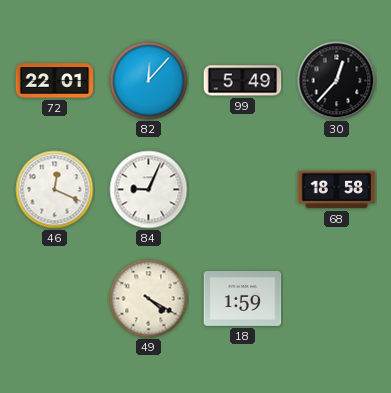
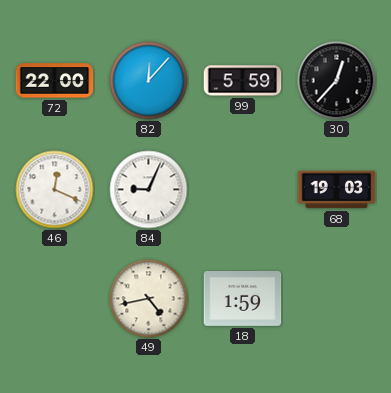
72: 22:01 -> 22:00 (55, 81)
99: 5:49 -> 5:59 (243, 81)
68: 18:58 -> 19:03 (337, 190)
49: 4:20 -> 4:43 (149, 299)
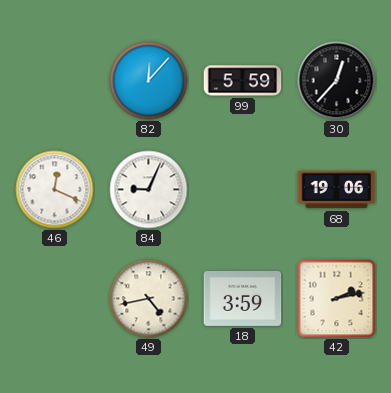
72: 22:00 -> none (55, 81)
68: 19:03 -> 19:06 (337, 190)
18: 1:59 -> 3:59 (243, 299)
42: none -> 2:13 (337, 299)
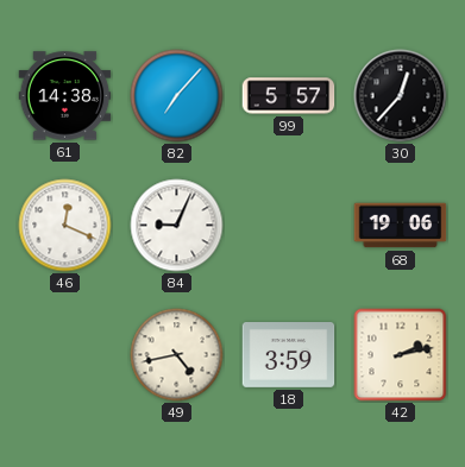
61: none -> 14:38 (65, 96)
82: 12:07 -> 7:07 (177, 96)
99: 5:59 -> 5:57 (289, 96)
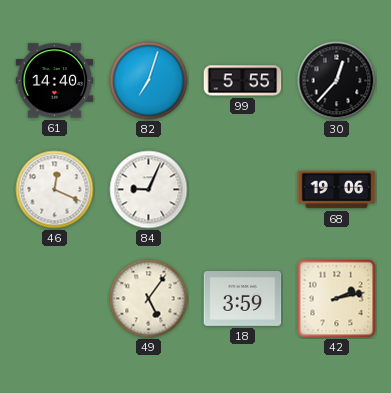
61: 14:38 -> 14:40 (55, 81)
82: 7:07 -> 7:03 (149, 81)
99: 5:57 -> 5:55 (243, 81)
49: 4:43 -> 5:06 (149, 299)
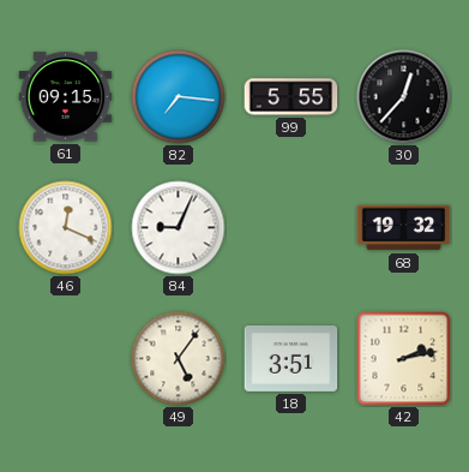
61: 14:40 -> 09:15 (66, 97)
82: 7:03 -> 7:16 (179, 97)
68: 19:06 -> 19:32 (404, 228)
18: 3:59 -> 3:51 (291, 359)
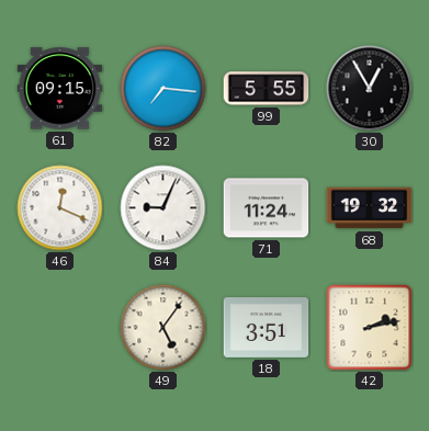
30: 12:37 -> 12:55 (370, 89)
71: none -> 11:24 (267, 208)
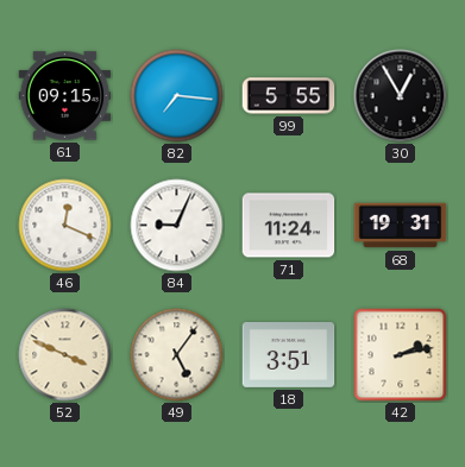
68: 19:32 -> 19:31 (401, 226)
52: none -> 3:49 (65, 355)
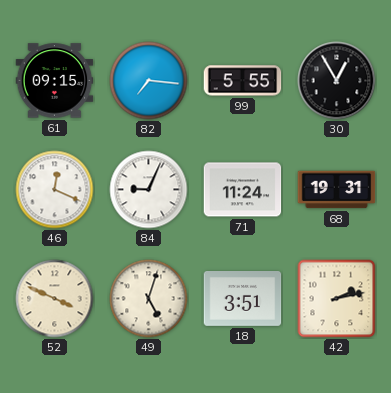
49: 5:06 -> 5:03 (149, 299)
